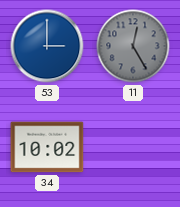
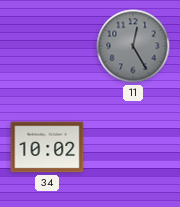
53: 3:00 -> none (47, 46)
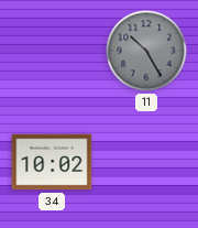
11: 12:25 -> 10:25 (146, 51)
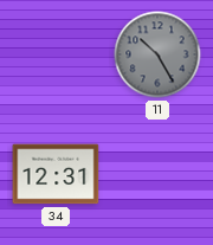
34: 10:02 -> 12:31 (56, 174)
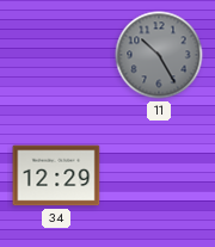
34: 12:31 -> 12:29 (56, 175)
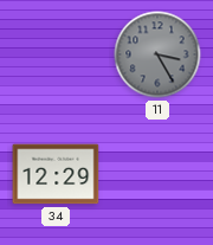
11: 10:25 -> 3:25 (157, 54)
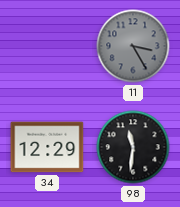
98: none -> 11:31 (133, 147)
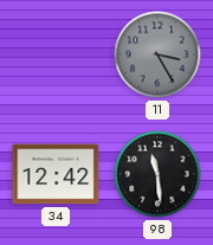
34: 12:29 -> 12:42 (56, 174)
98: 11:31 -> 11:29 (157, 174)
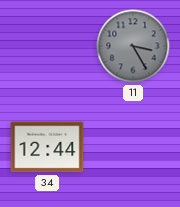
34: 12:42 -> 12:44 (47, 147)
98: 11:29 -> none (157, 174)
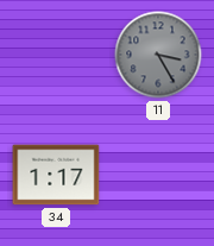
34: 12:44 -> 1:17 (56, 175)
